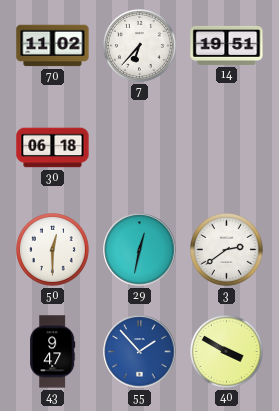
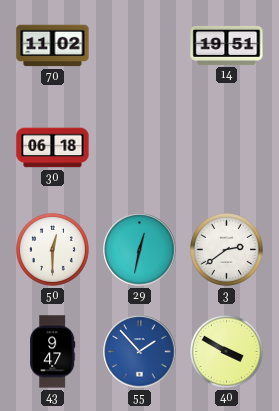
7: 6:37 -> none (139, 45)
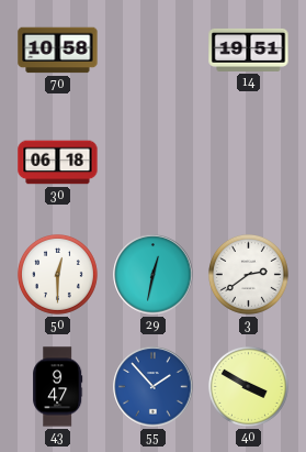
70: 11:02 -> 10:58 (58, 51)
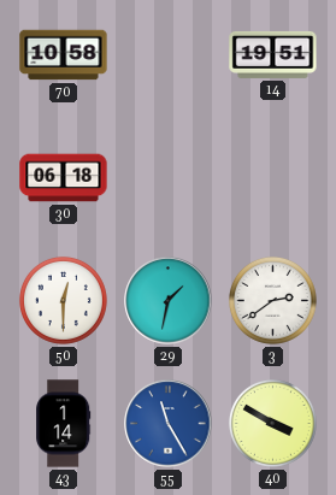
29: 12:32 -> 1:32 (169, 301)
43: 9:47 -> 1:14 (64, 424)
55: 1:53 -> 11:25 (169, 424)
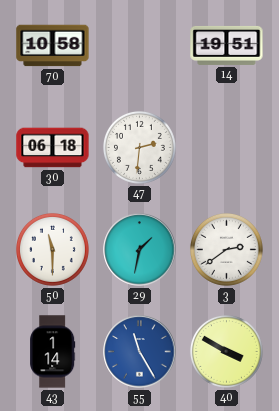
47: none -> 2:31 (139, 147)
50: 12:30 -> 11:30 (52, 249)
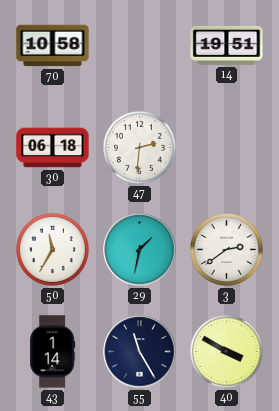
50: 11:30 -> 11:35 (52, 249)
55 dial: blue -> navy (140, 352)
